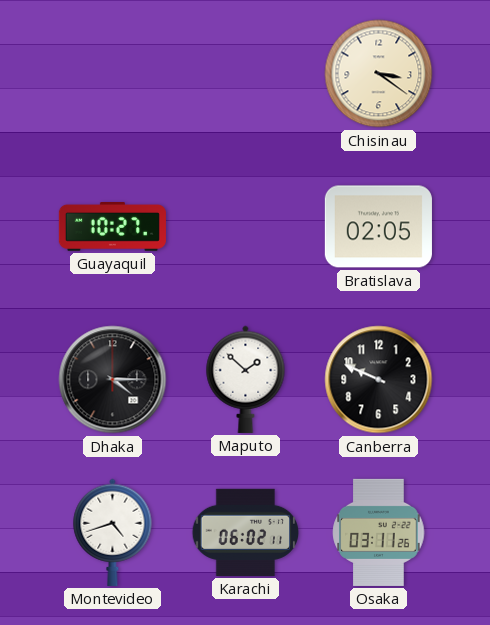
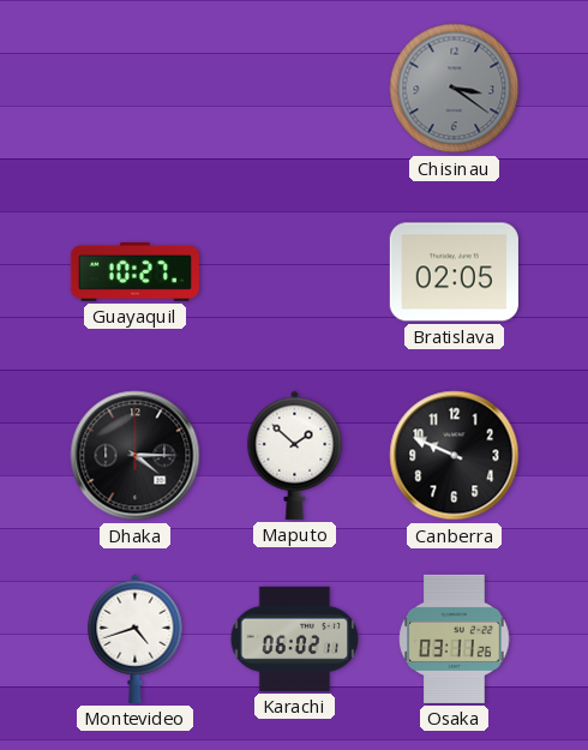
Chisinau dial: cream -> grey (455, 89)
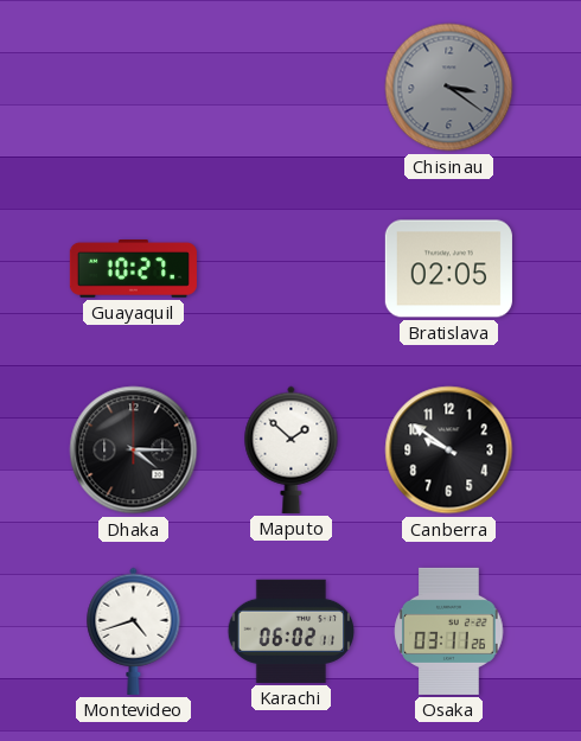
Canberra: 9:49 -> 9:51 (449, 451)
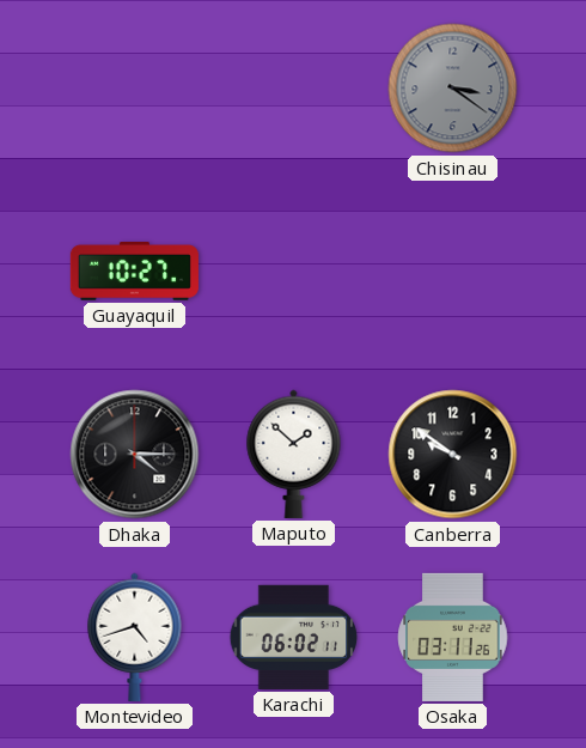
Bratislava: 02:05 -> none (448, 269)
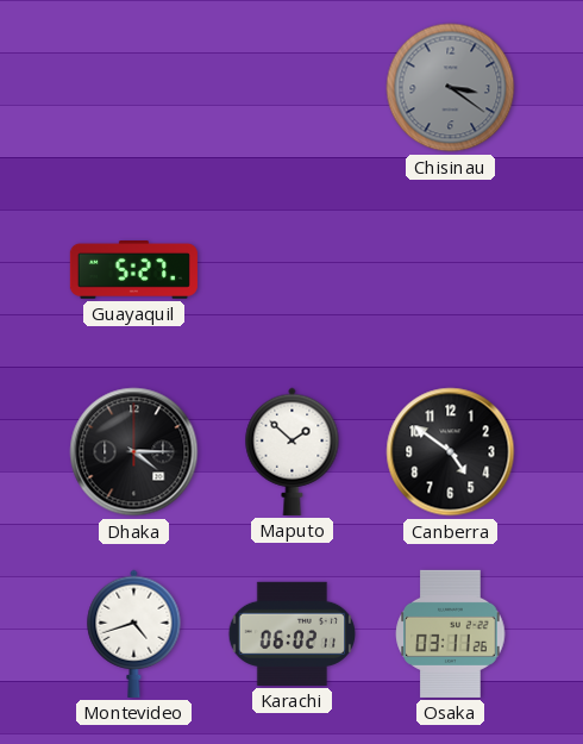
Guayaquil: 10:27 -> 5:27 (133, 270)
Canberra: 9:51 -> 4:51 (451, 452)
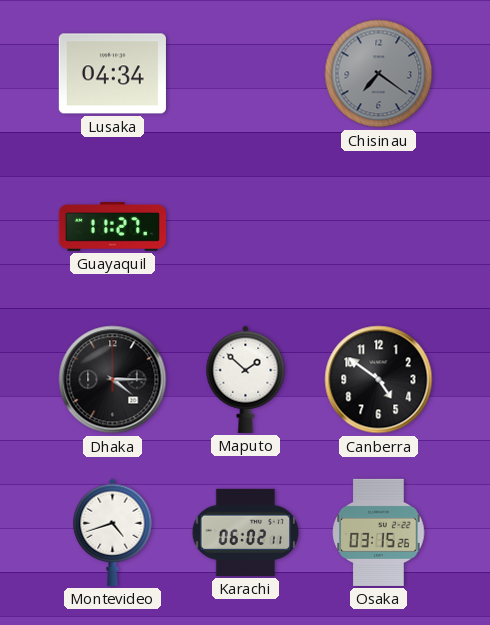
Lusaka: none -> 04:34 (112, 74)
Chisinau: 3:21 -> 7:21 (379, 74)
Guayaquil: 5:27 -> 11:27 (112, 227)
Osaka: 03:11 -> 03:15 (379, 532)
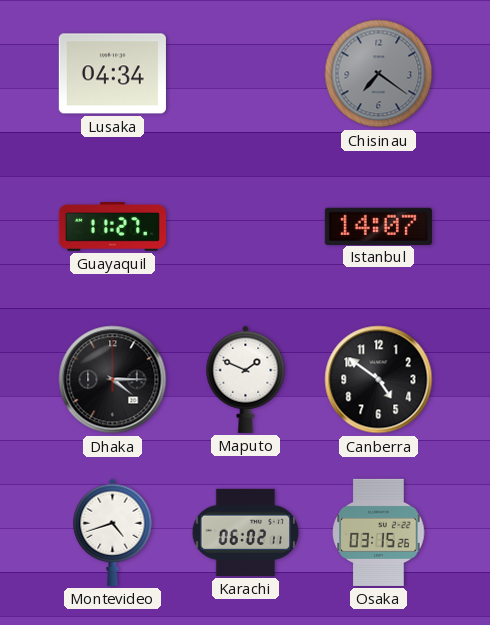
Istanbul: none -> 14:07 (378, 226)
Maputo: 1:52 -> 1:49 (246, 379)
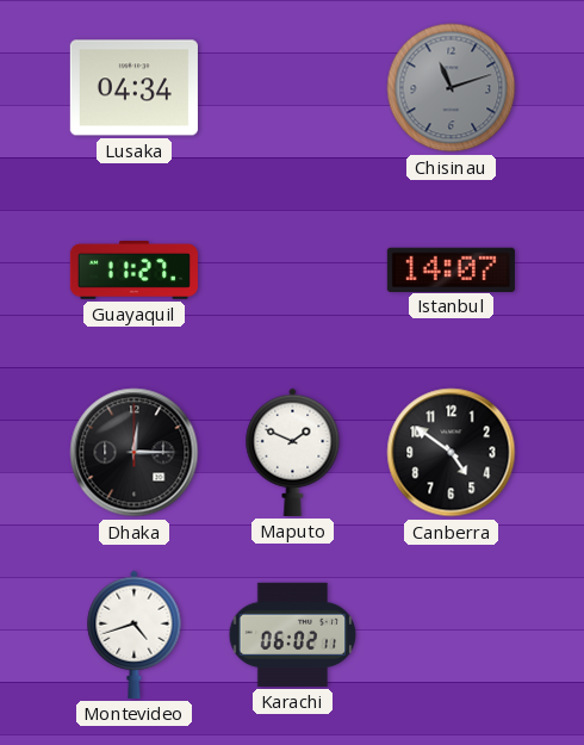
Chisinau: 7:21 -> 11:12 (452, 88)
Dhaka: 4:15 -> 12:15 (135, 453)
Osaka: 03:15 -> none (379, 532)
